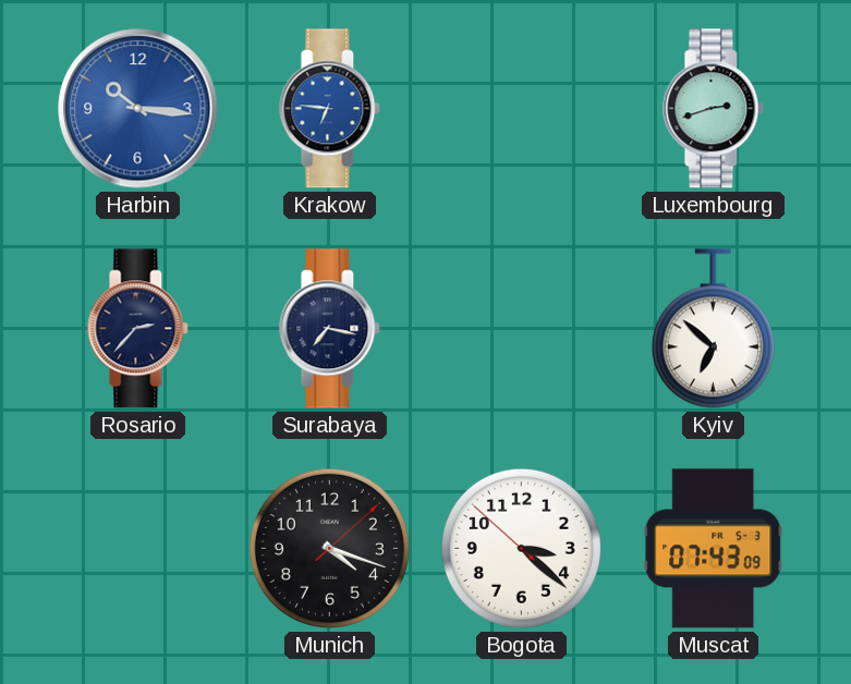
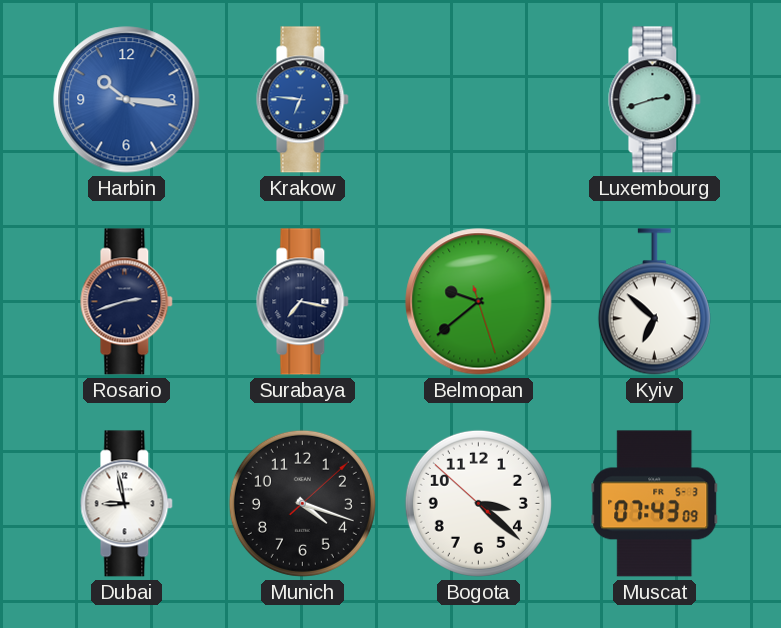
Rosario: 2:37 -> 2:42 (127, 302)
Belmopan: none -> 9:38 (479, 302)
Dubai: none -> 8:58 (127, 504)
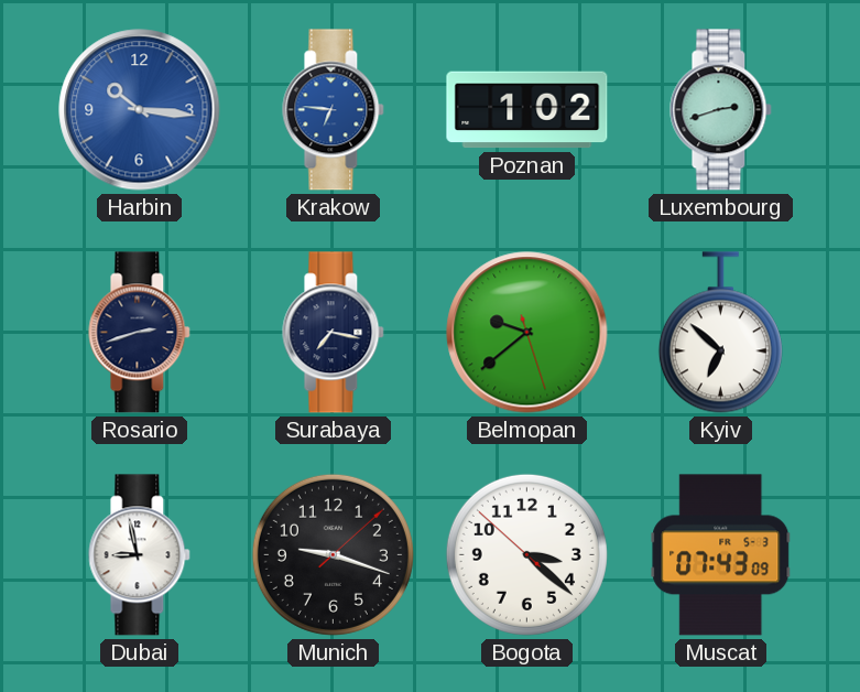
Poznan: none -> 1:02 (527, 110)
Munich: 4:18 -> 9:18 (333, 554)
